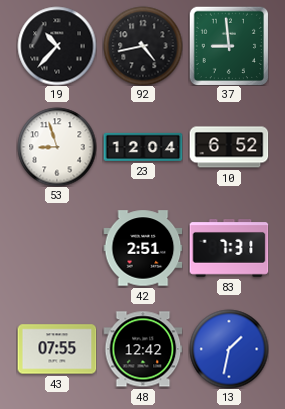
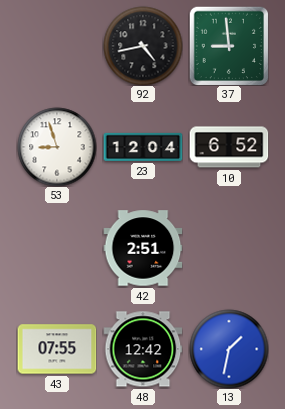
19: 10:37 -> none (57, 46)
83: 7:31 -> none (229, 249)
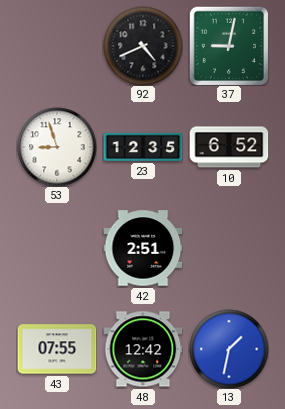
92: 4:43 -> 4:41 (143, 46)
37: 8:59 -> 9:02 (229, 46)
23: 12:04 -> 12:35 (143, 147)
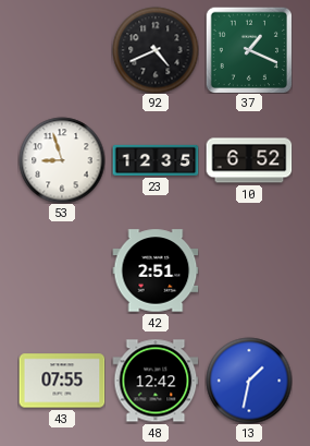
37: 9:02 -> 1:19 (249, 50)
